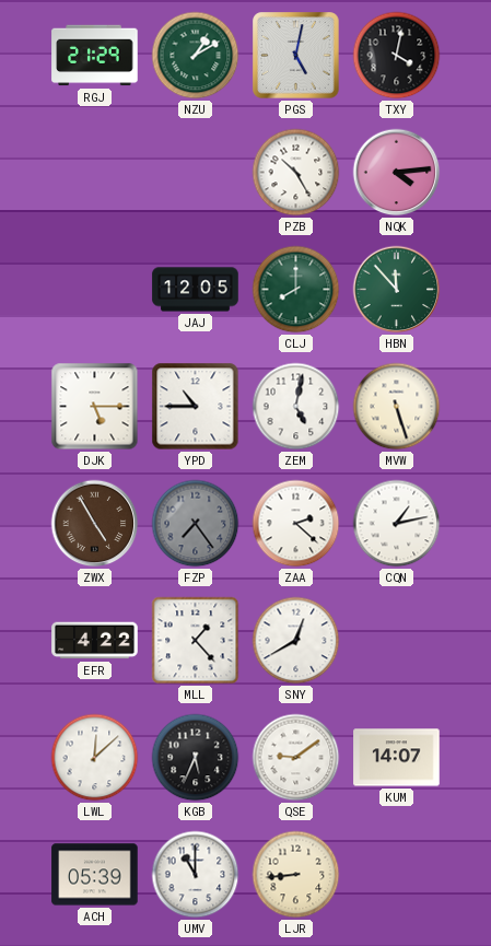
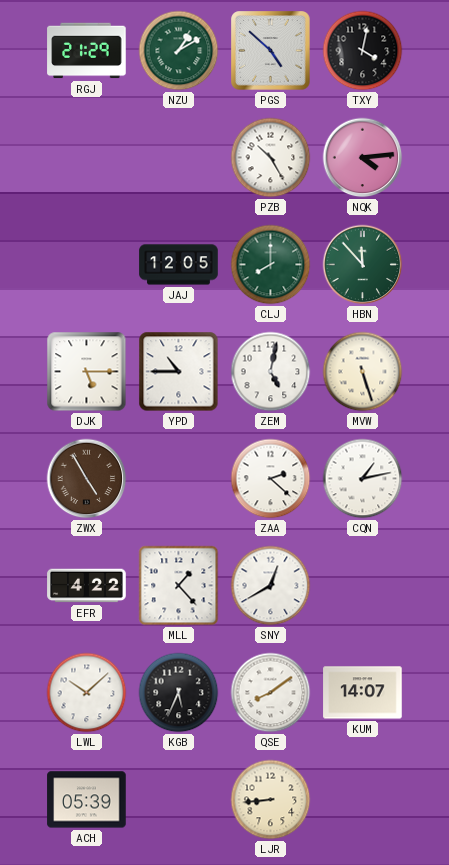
PGS: 5:02 -> 4:52 (271, 51)
FZP: 7:24 -> none (196, 524)
LWL: 12:08 -> 10:08 (87, 693)
QSE: 9:09 -> 8:09 (271, 693)
UMV: 11:00 -> none (196, 875)
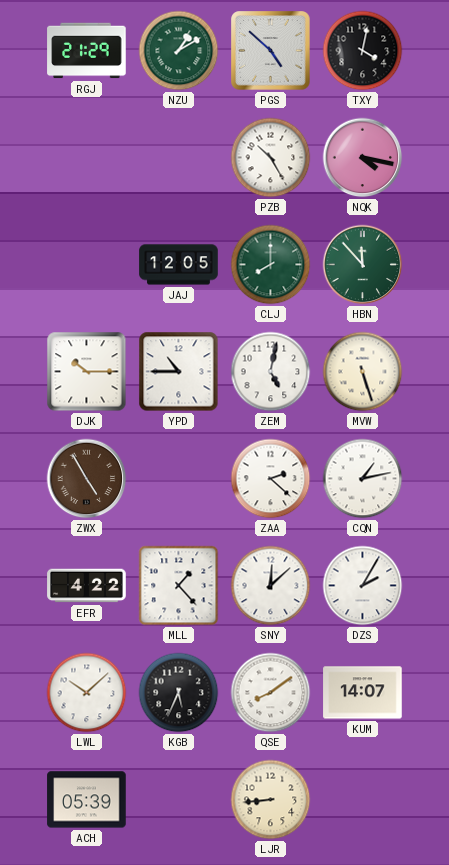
NQK: 4:14 -> 4:17 (363, 158)
DJK: 5:15 -> 10:15 (87, 372)
SNY: 12:40 -> 12:08 (271, 586)
DZS: none -> 2:05 (363, 586)
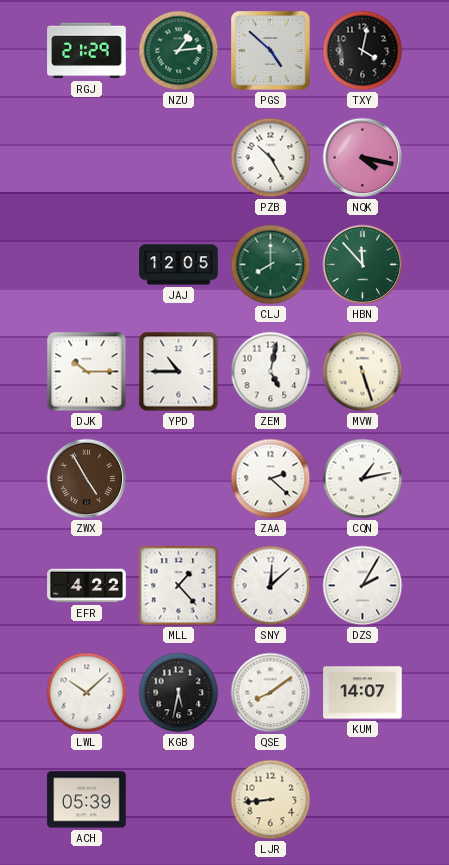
NZU: 1:10 -> 1:14 (179, 51)
KGB: 5:34 -> 5:32 (179, 693)
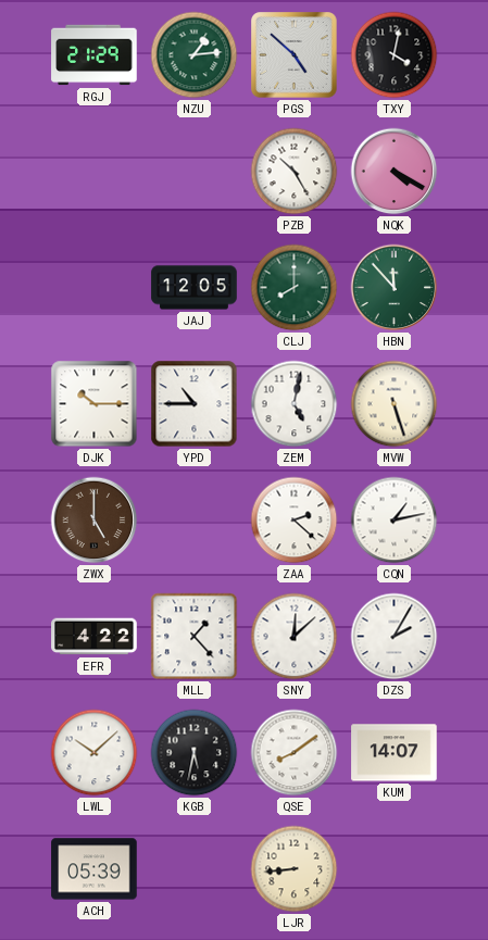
NQK: 4:17 -> 4:20 (395, 172)
ZWX: 4:55 -> 5:00 (95, 521)
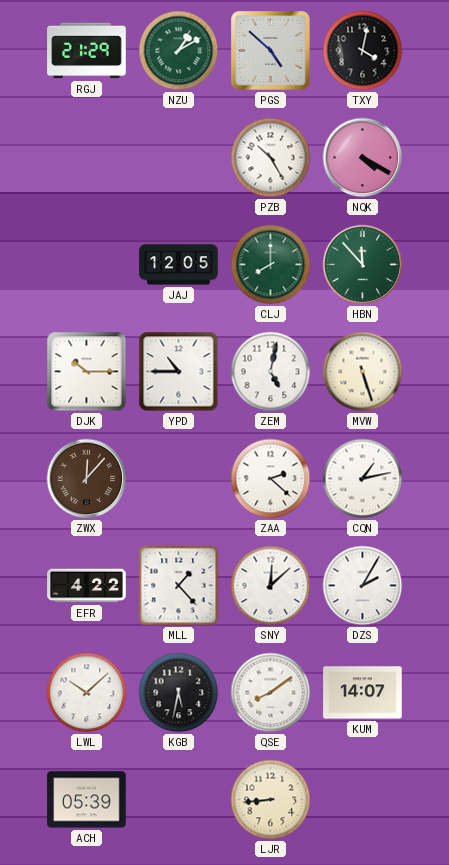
NZU: 1:14 -> 1:10 (179, 51)
ZWX: 5:00 -> 12:07 (87, 479)
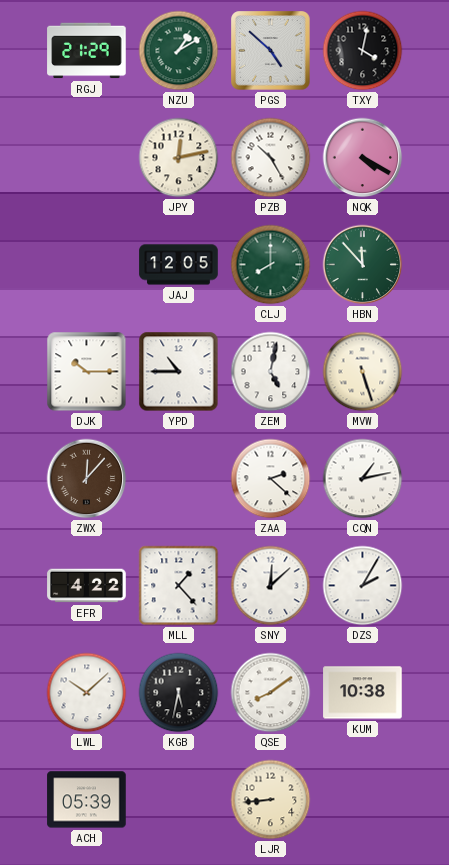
JPY: none -> 12:13 (179, 158)
KUM: 14:07 -> 10:38 (363, 693)
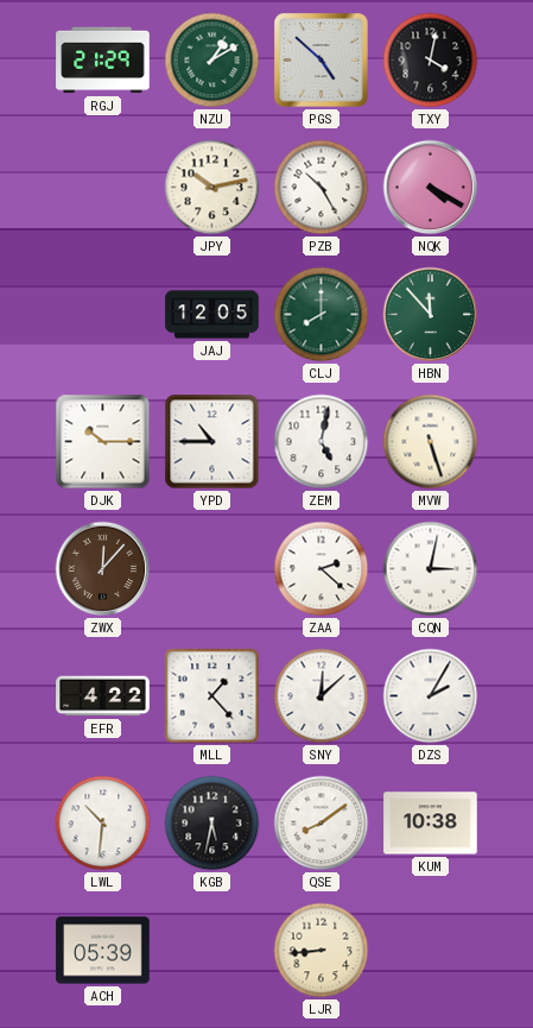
JPY: 12:13 -> 10:13 (212, 188)
CQN: 1:13 -> 3:02 (431, 569)
LWL: 10:08 -> 10:31 (103, 824)
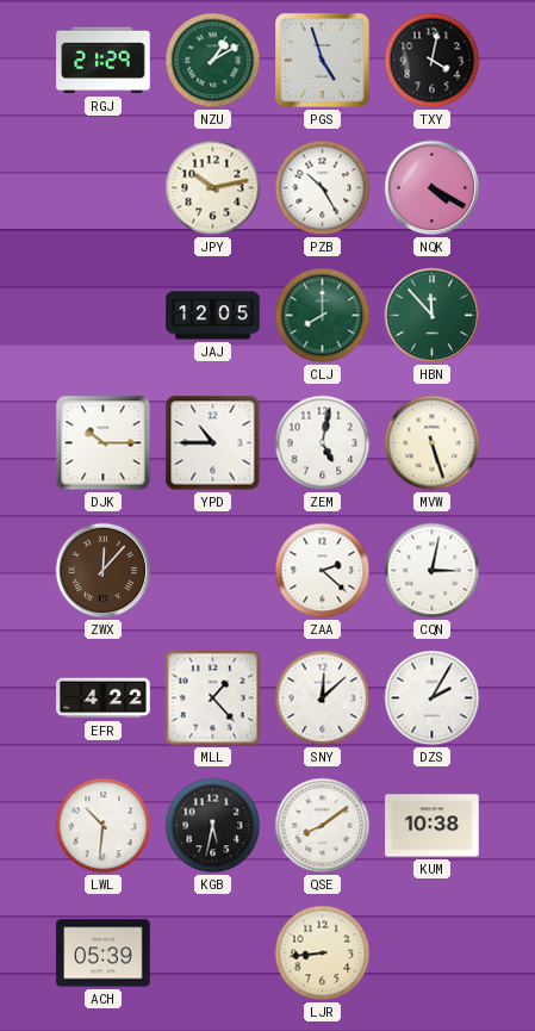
PGS: 4:52 -> 4:57 (323, 61)
